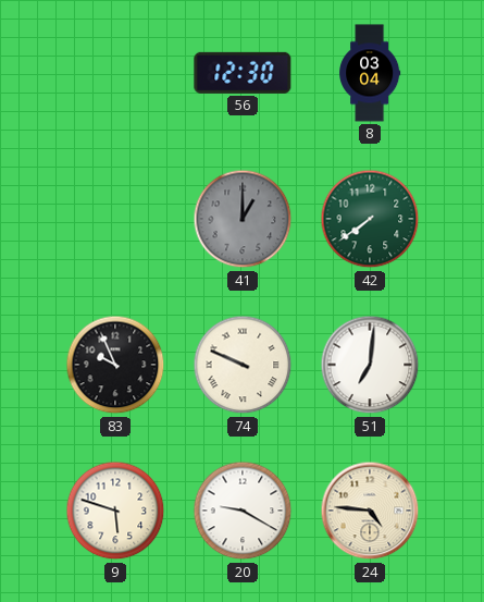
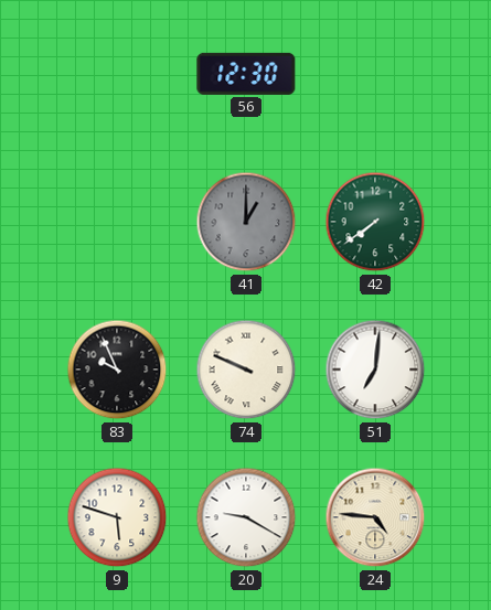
8: 03:04 -> none (370, 73)
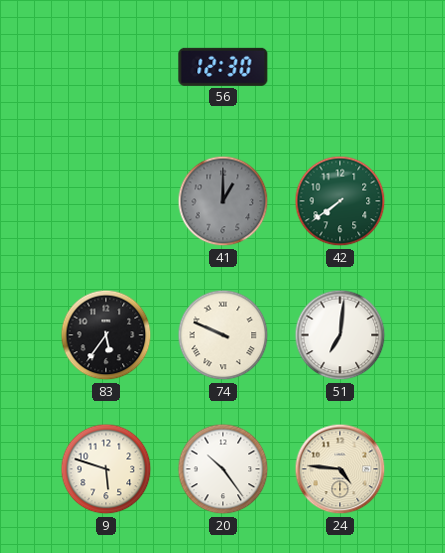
83: 9:56 -> 5:36 (106, 335)
20: 9:20 -> 10:24 (223, 469)
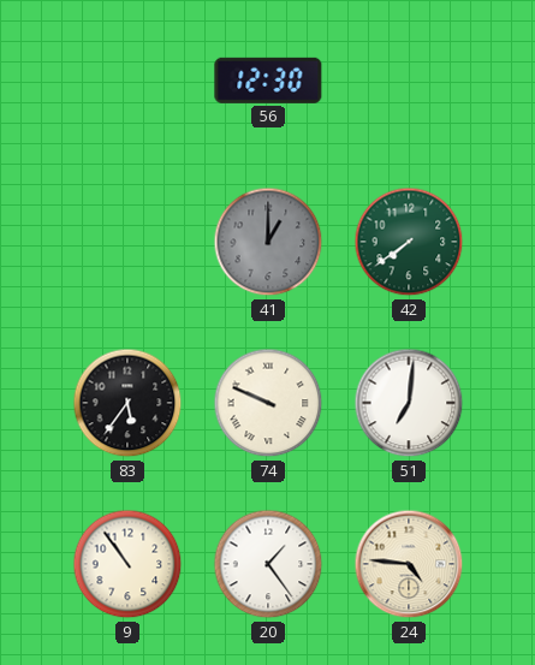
9: 5:48 -> 10:54 (127, 564)
20: 10:24 -> 1:24 (268, 564)
